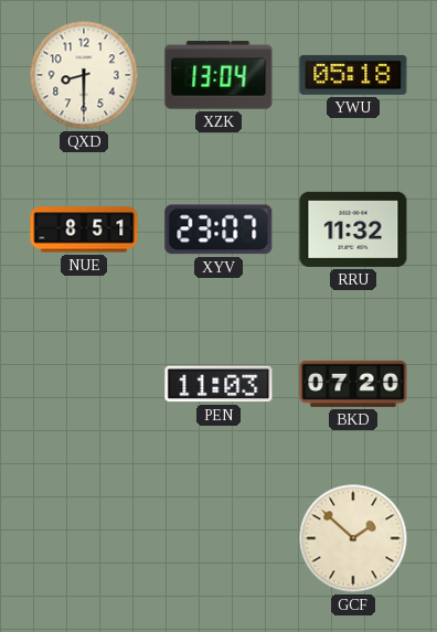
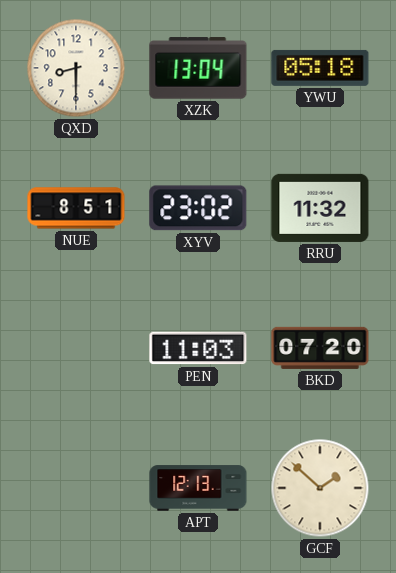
XYV: 23:07 -> 23:02 (198, 208)
APT: none -> 12:13 (198, 488)
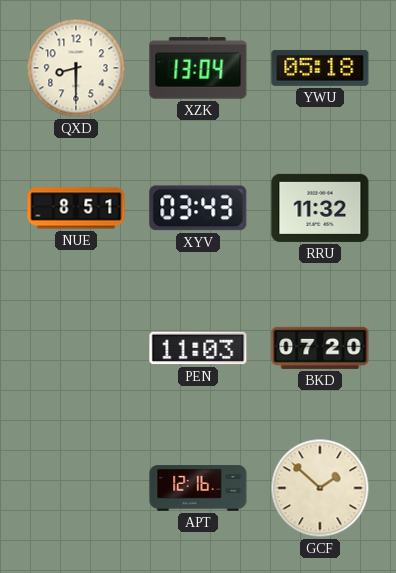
XYV: 23:02 -> 03:43 (198, 208)
APT: 12:13 -> 12:16 (198, 488)
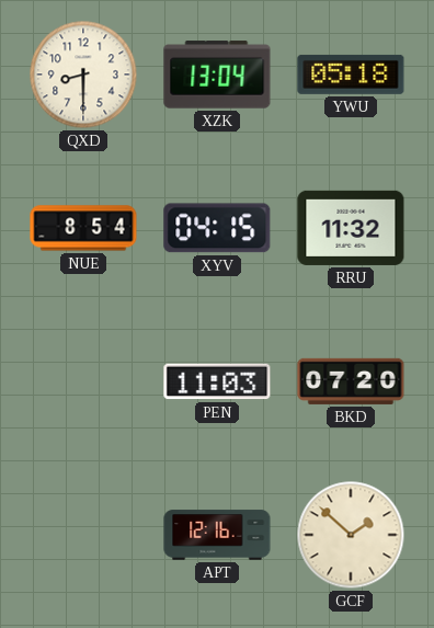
NUE: 8:51 -> 8:54 (83, 228)
XYV: 03:43 -> 04:15 (217, 228)
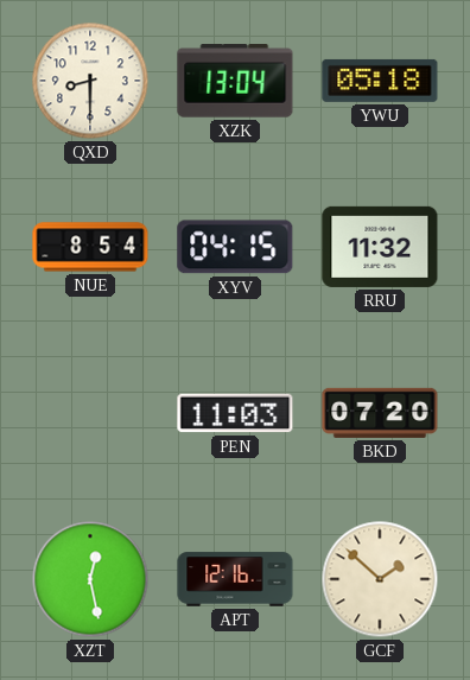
XZT: none -> 12:28 (90, 579)
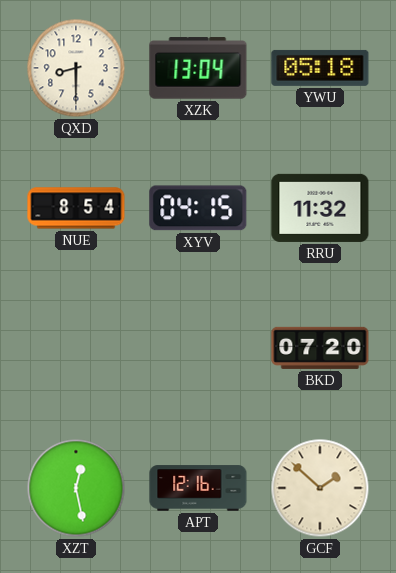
PEN: 11:03 -> none (235, 413)
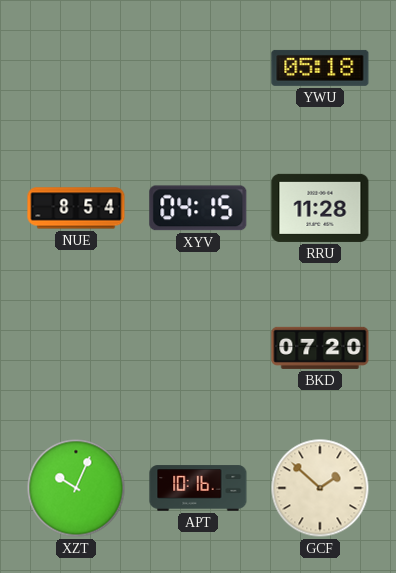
QXD: 8:30 -> none (76, 68)
XZK: 13:04 -> none (198, 68)
RRU: 11:32 -> 11:28 (320, 208)
XZT: 12:28 -> 10:04 (76, 488)
APT: 12:16 -> 10:16 (198, 488)
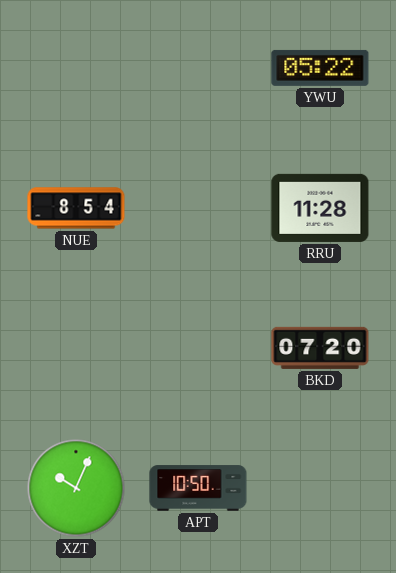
YWU: 05:18 -> 05:22 (320, 68)
XYV: 04:15 -> none (198, 208)
APT: 10:16 -> 10:50 (198, 488)
GCF: 1:52 -> none (320, 488)
